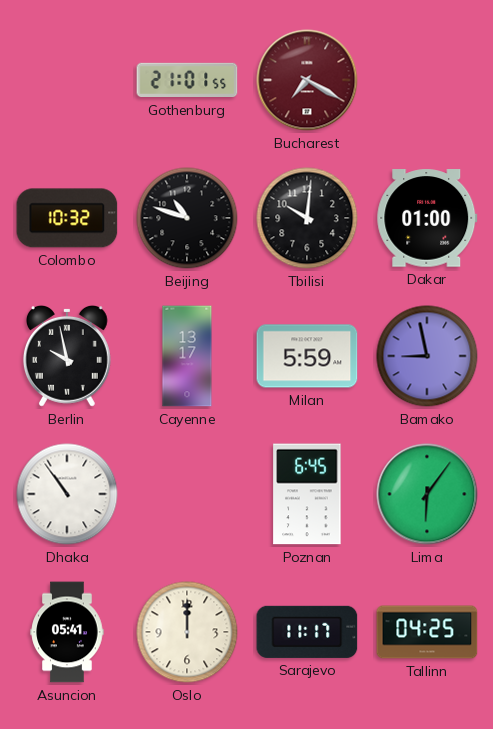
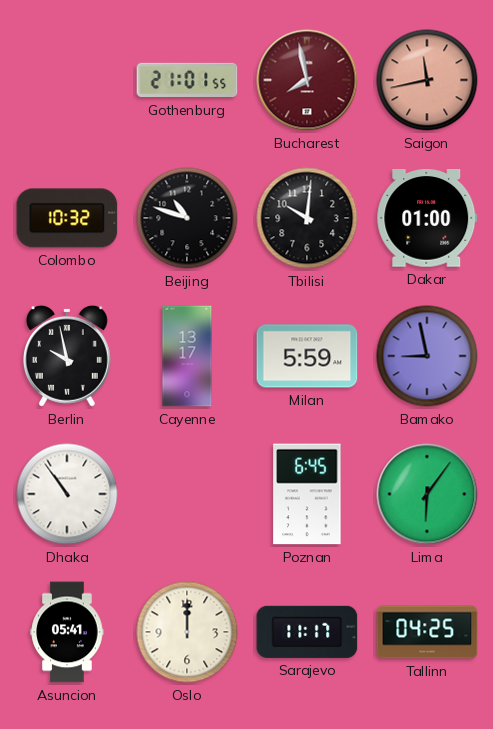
Bucharest: 7:20 -> 7:58 (307, 80)
Saigon: none -> 11:43 (427, 80)
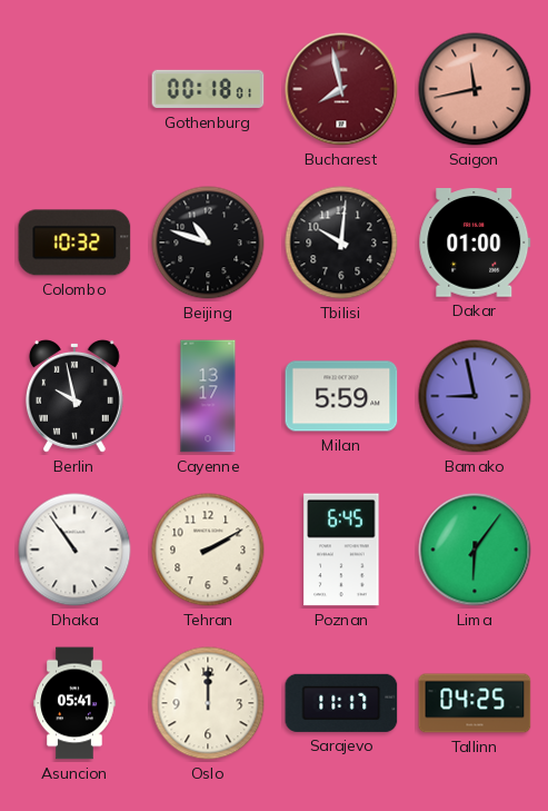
Gothenburg: 21:01 -> 00:18 (208, 89)
Tehran: none -> 2:10 (208, 550)
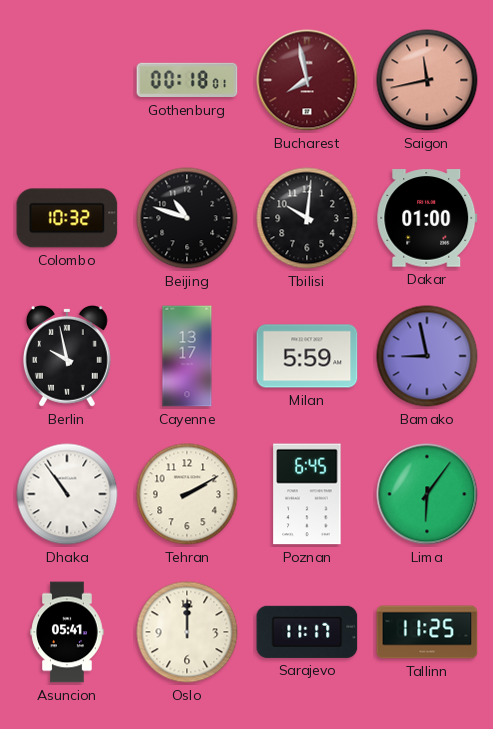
Tallinn: 04:25 -> 11:25 (427, 632)
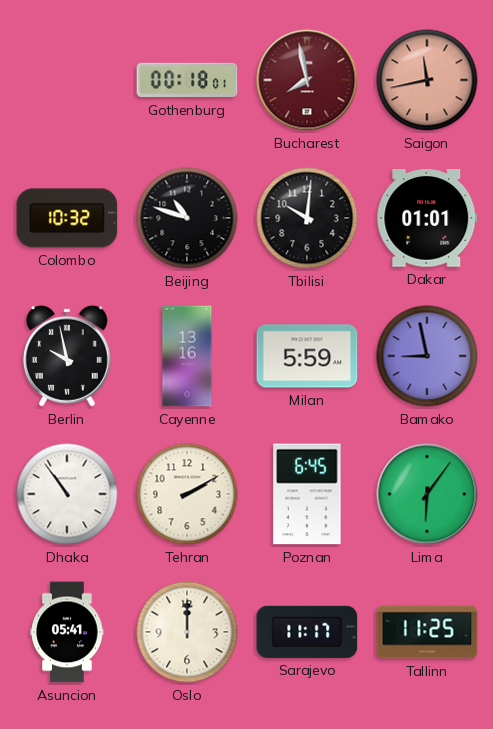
Dakar: 01:00 -> 01:01 (427, 218)
Cayenne: 13:17 -> 13:16 (187, 356)
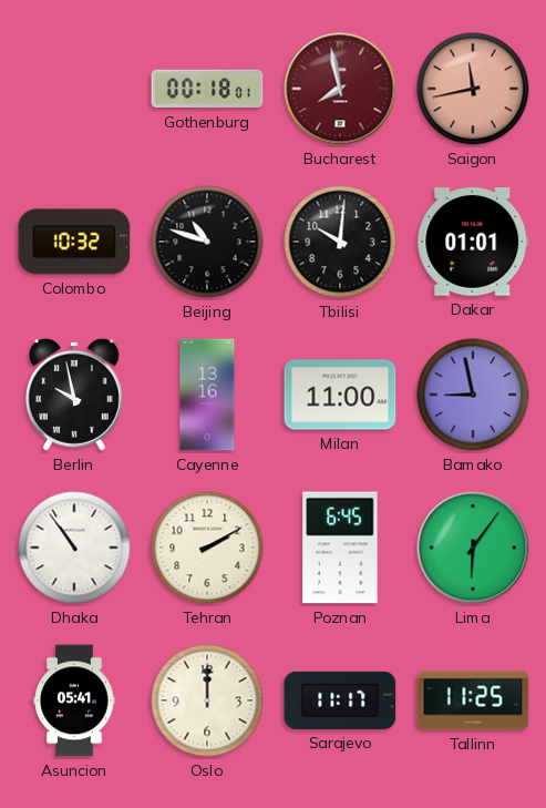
Milan: 5:59 -> 11:00 (340, 395)
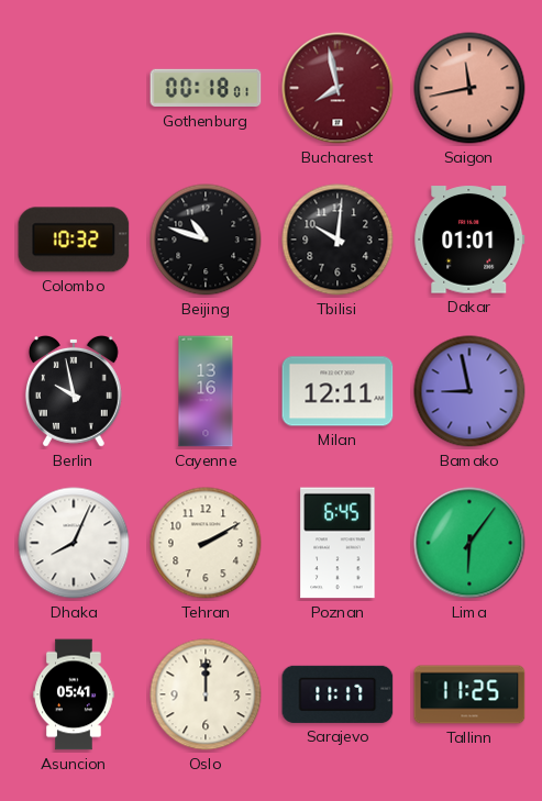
Milan: 11:00 -> 12:11 (338, 391)
Dhaka: 10:54 -> 8:04 (74, 543)
